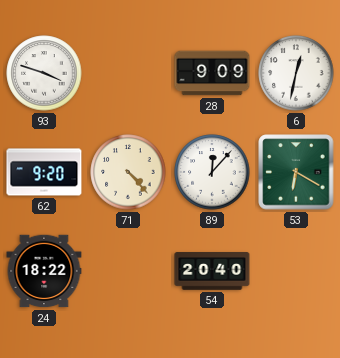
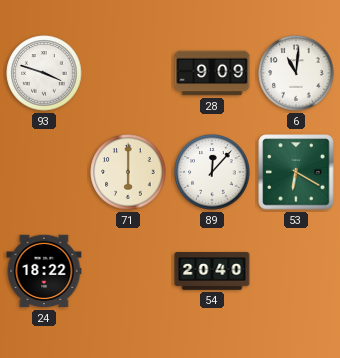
6: 12:32 -> 11:01 (296, 73)
62: 9:20 -> none (44, 172)
71: 4:23 -> 6:00 (128, 172)
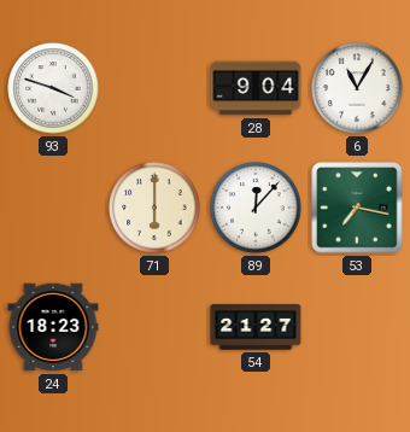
28: 9:09 -> 9:04 (256, 88)
6: 11:01 -> 11:05 (357, 88)
53: 6:20 -> 7:17 (357, 208)
24: 18:22 -> 18:23 (53, 327)
54: 20:40 -> 21:27 (256, 327)
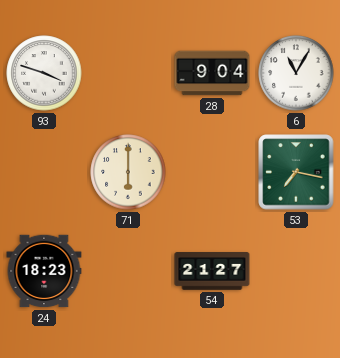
89: 12:07 -> none (256, 208)
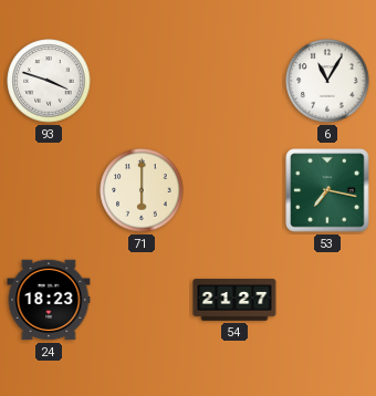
28: 9:04 -> none (212, 73)
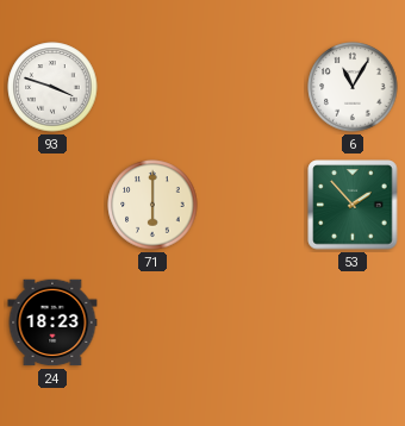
53: 7:17 -> 1:53 (353, 205)
54: 21:27 -> none (234, 300)
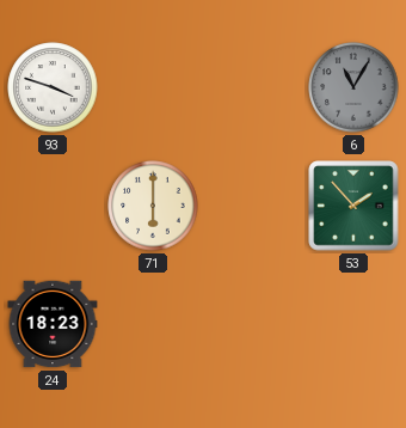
6 dial: white -> grey (353, 87)
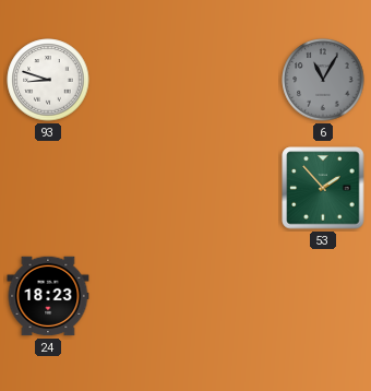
93: 3:48 -> 8:48 (48, 80)
71: 6:00 -> none (153, 206)
